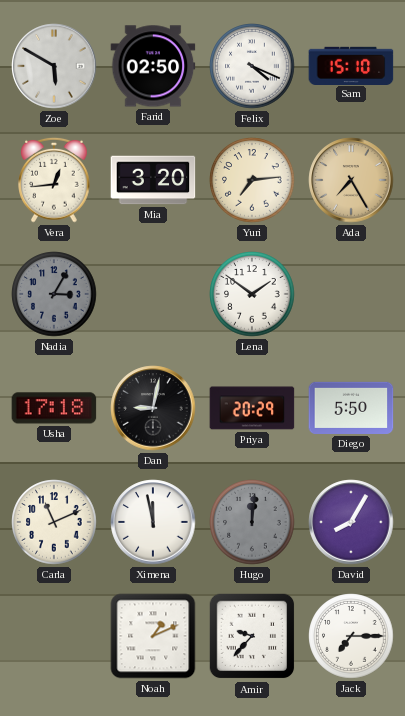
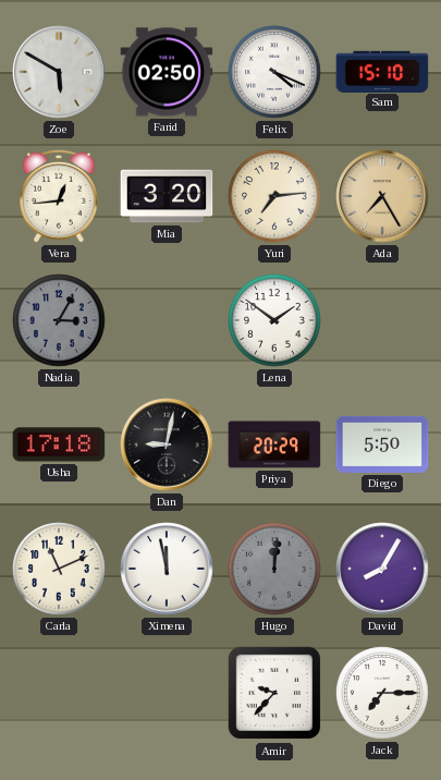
Noah: 1:11 -> none (153, 636)
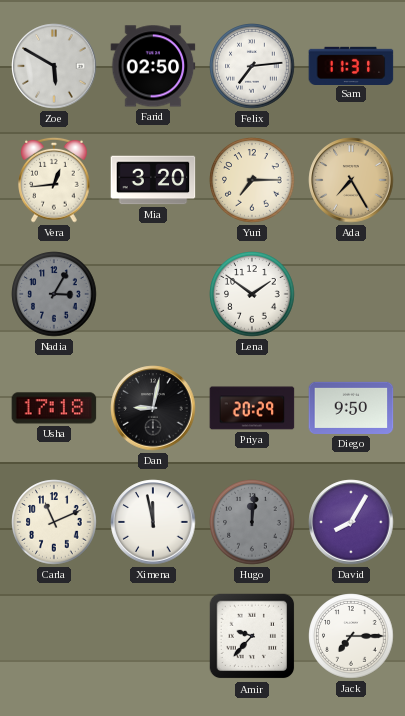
Felix: 4:19 -> 7:14 (252, 66)
Sam: 15:10 -> 11:31 (351, 65)
Yuri: 7:14 -> 7:15 (252, 180)
Diego: 5:50 -> 9:50 (351, 408)
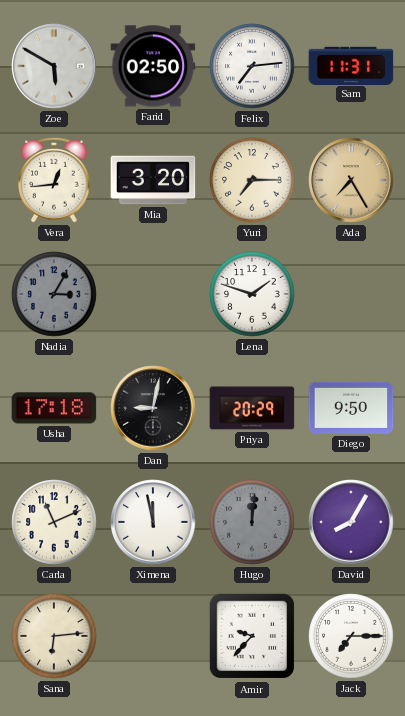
Lena: 1:51 -> 1:48 (252, 294)
Sana: none -> 6:14 (54, 636)
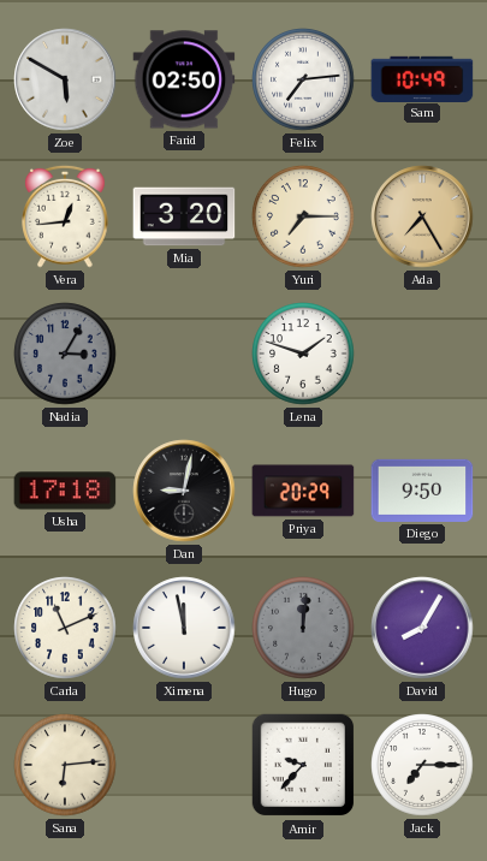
Sam: 11:31 -> 10:49 (422, 78)
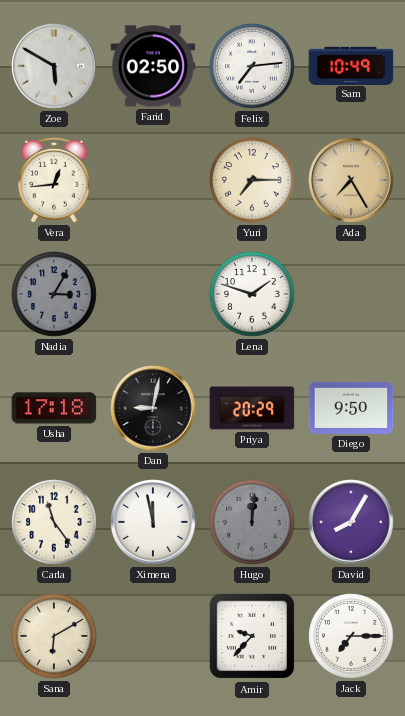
Mia: 3:20 -> none (184, 216)
Carla: 11:11 -> 11:24 (54, 522)
Sana: 6:14 -> 6:10 (54, 636)
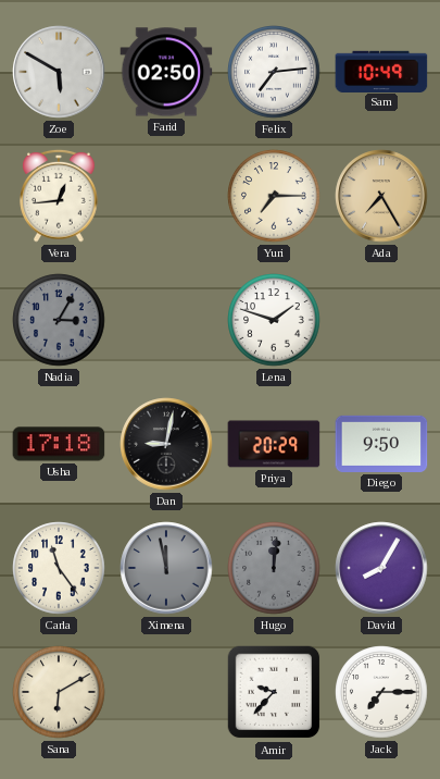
Ximena dial: white -> grey (166, 568)
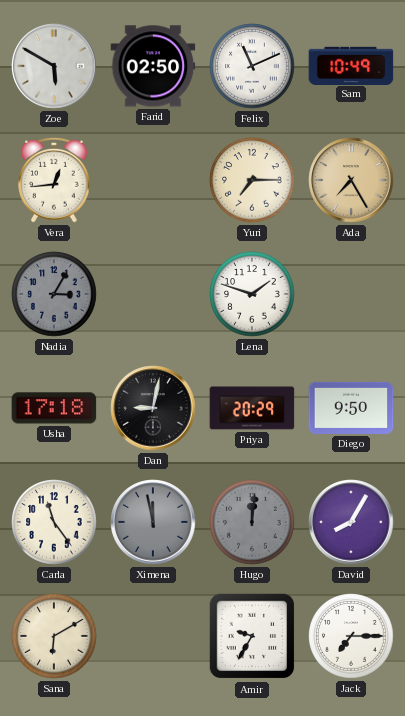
Felix: 7:14 -> 11:11 (252, 66)
Amir: 9:37 -> 9:35 (252, 636)
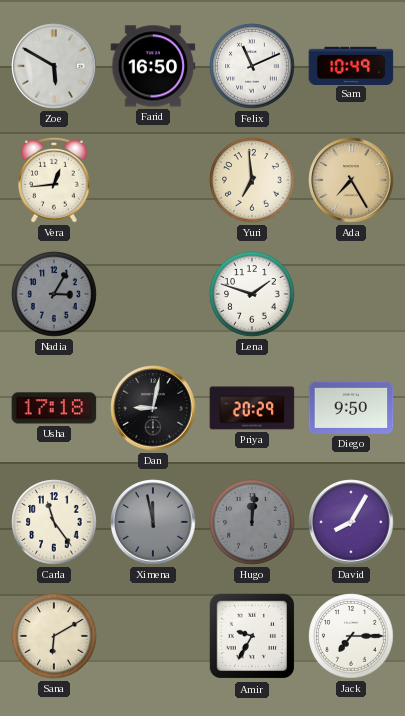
Farid: 02:50 -> 16:50 (153, 66)
Yuri: 7:15 -> 6:59 (252, 180)
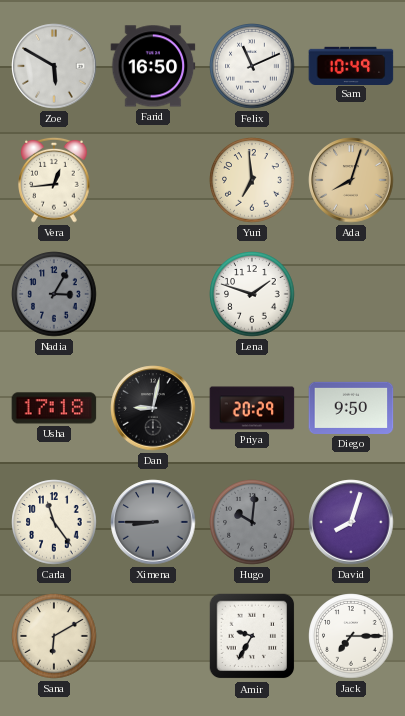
Ada: 7:25 -> 8:03 (351, 180)
Ximena: 11:58 -> 8:45 (153, 522)
Hugo: 12:01 -> 10:01 (252, 522)
David: 8:05 -> 8:03 (351, 522)
